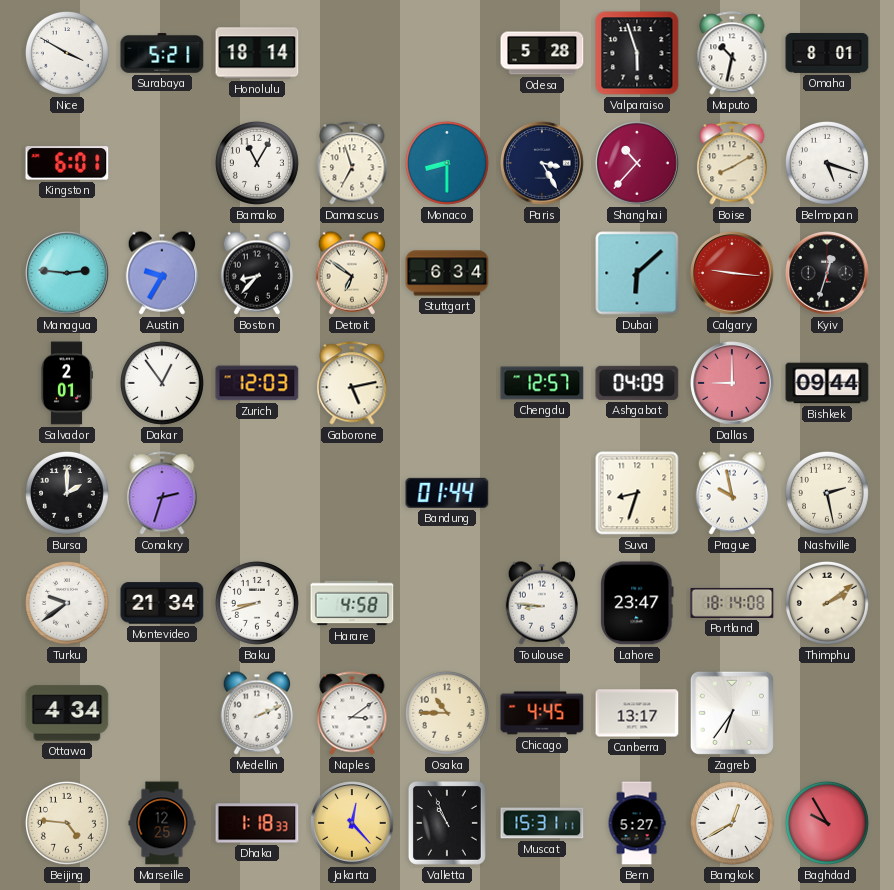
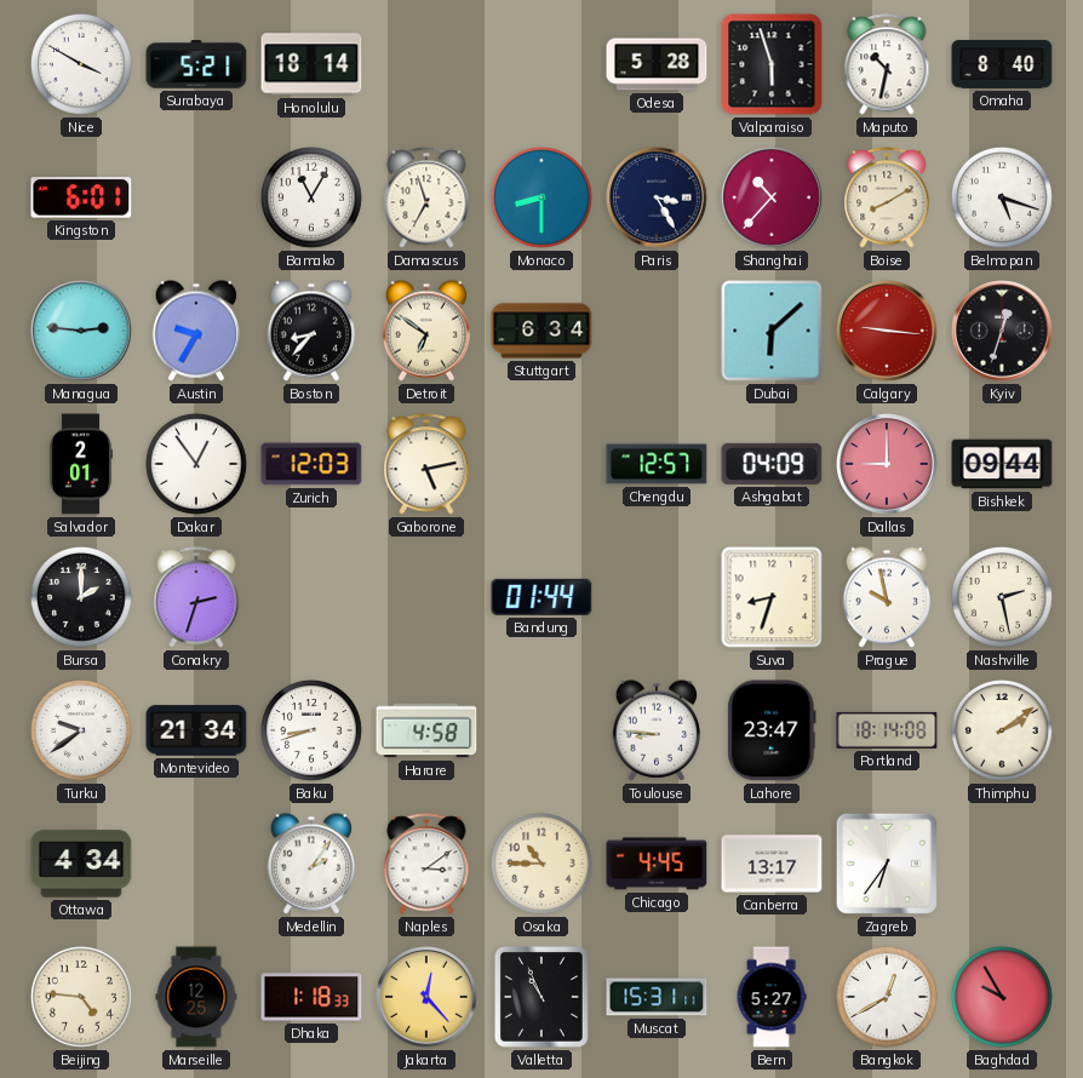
Omaha: 8:01 -> 8:40 (1002, 64)
Medellin: 2:11 -> 2:06 (310, 864)
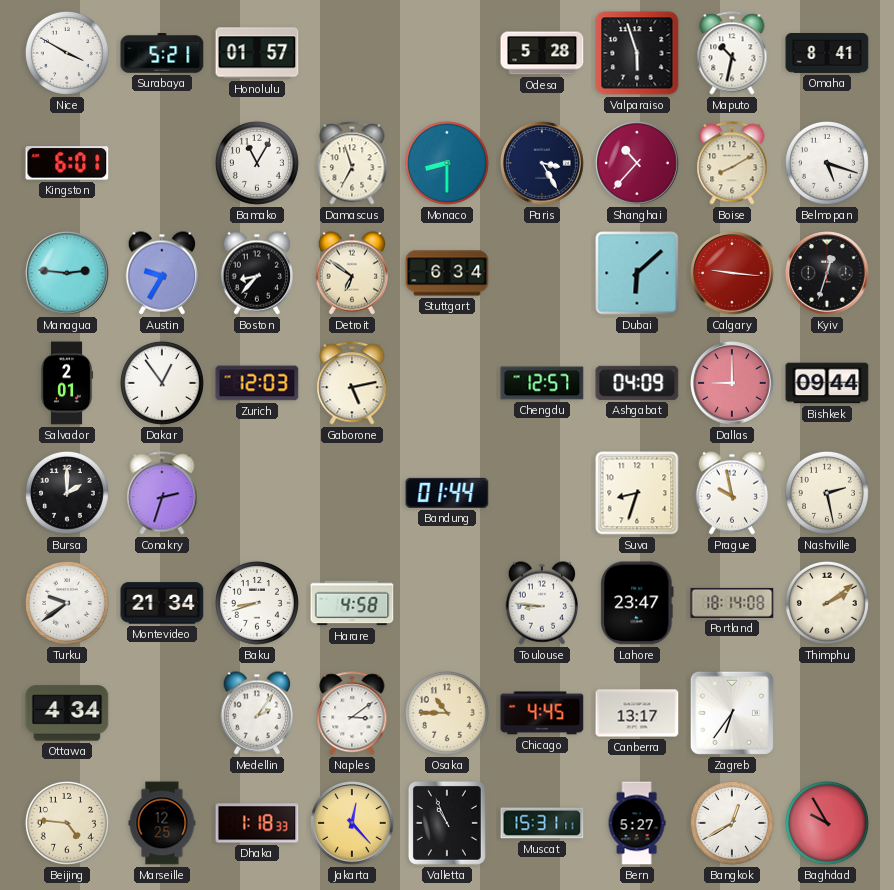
Honolulu: 18:14 -> 01:57 (257, 53)
Omaha: 8:40 -> 8:41 (827, 53)
